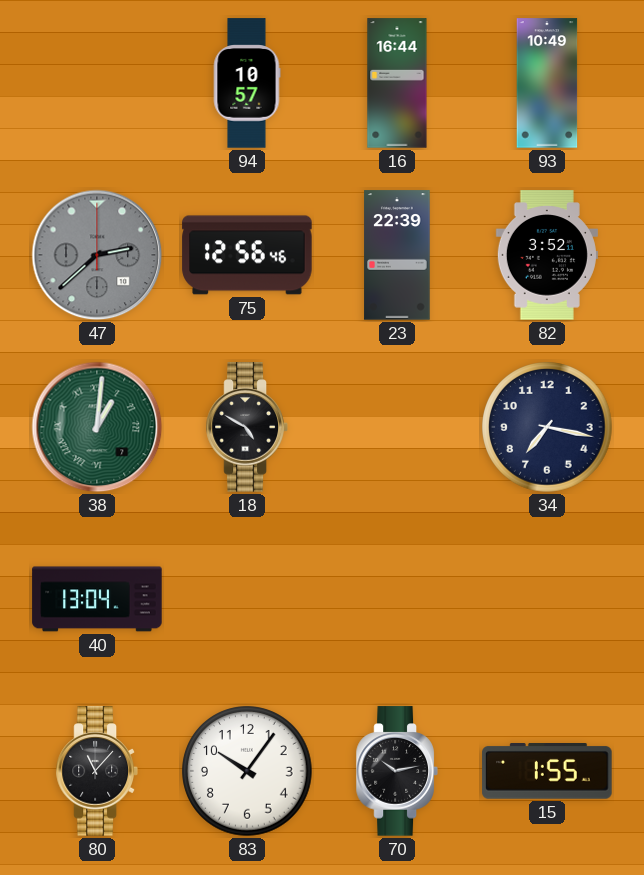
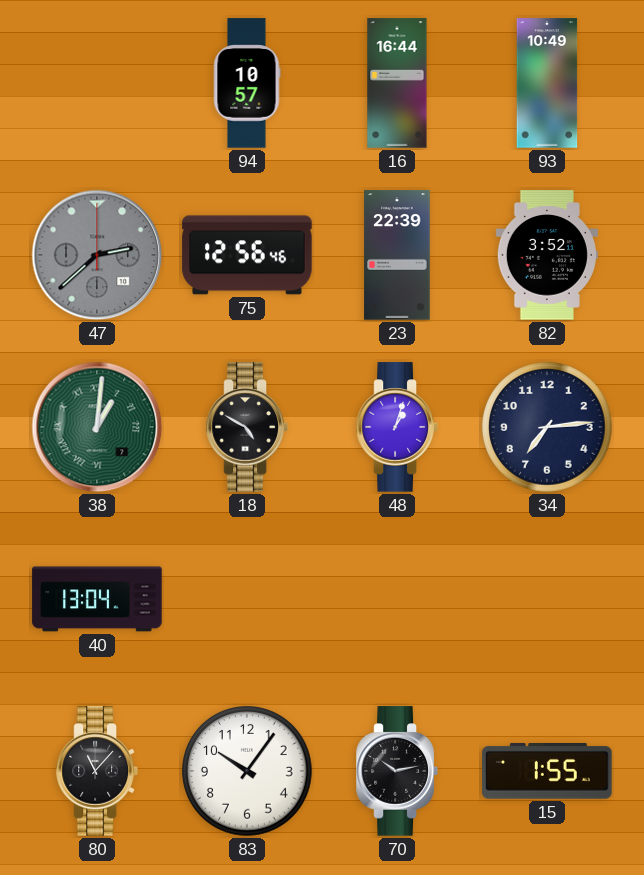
48: none -> 1:03 (397, 427)
34: 7:17 -> 7:14 (547, 427)
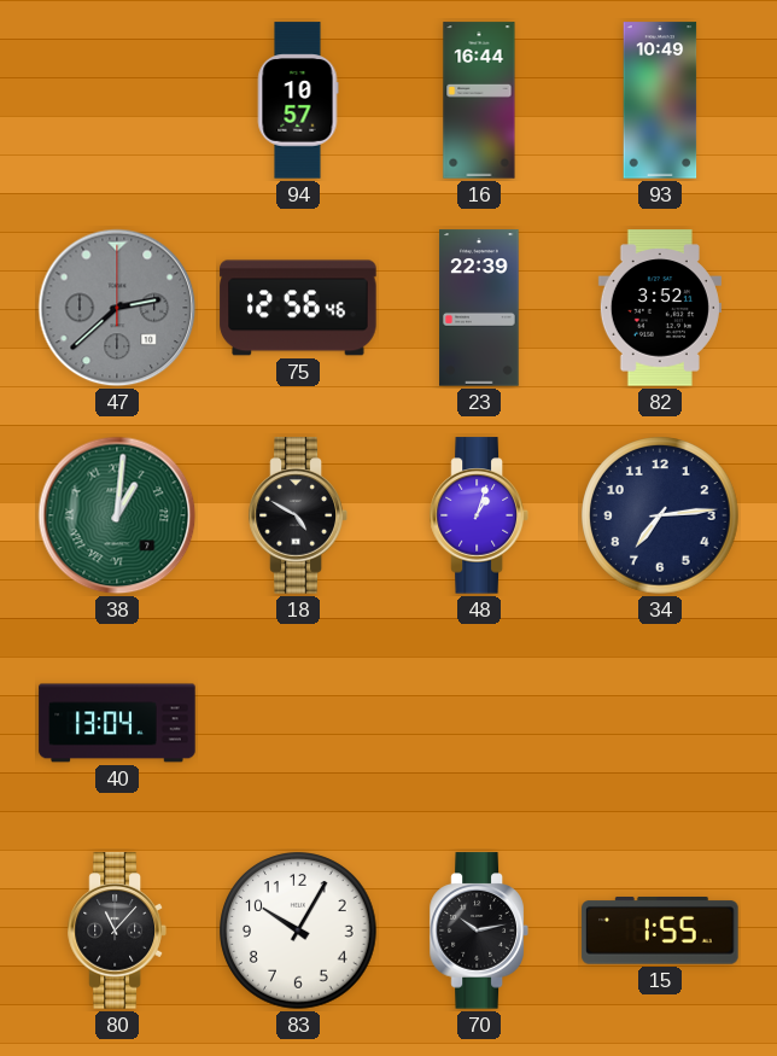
83: 10:06 -> 10:05 (298, 930)
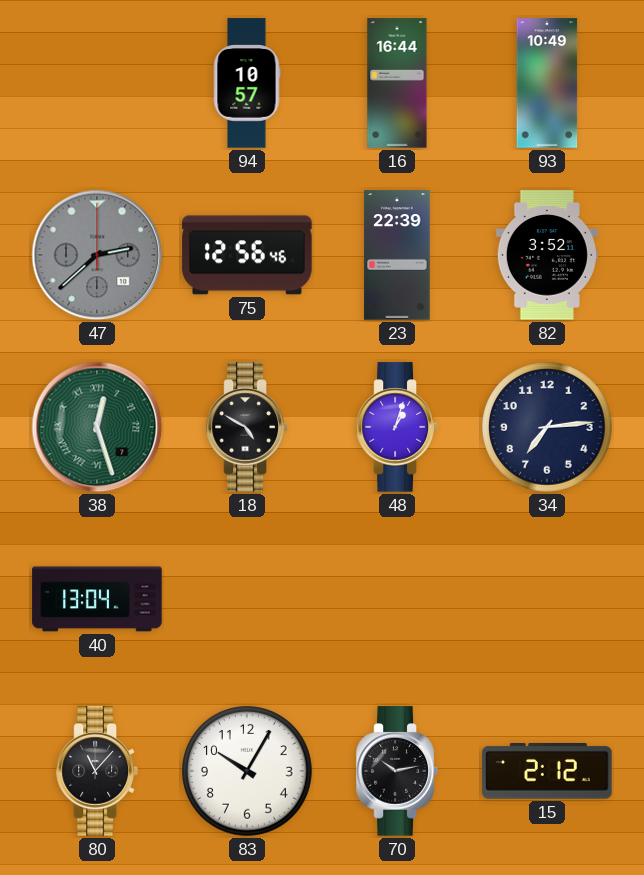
38: 1:01 -> 12:27 (97, 427)
15: 1:55 -> 2:12 (547, 771)
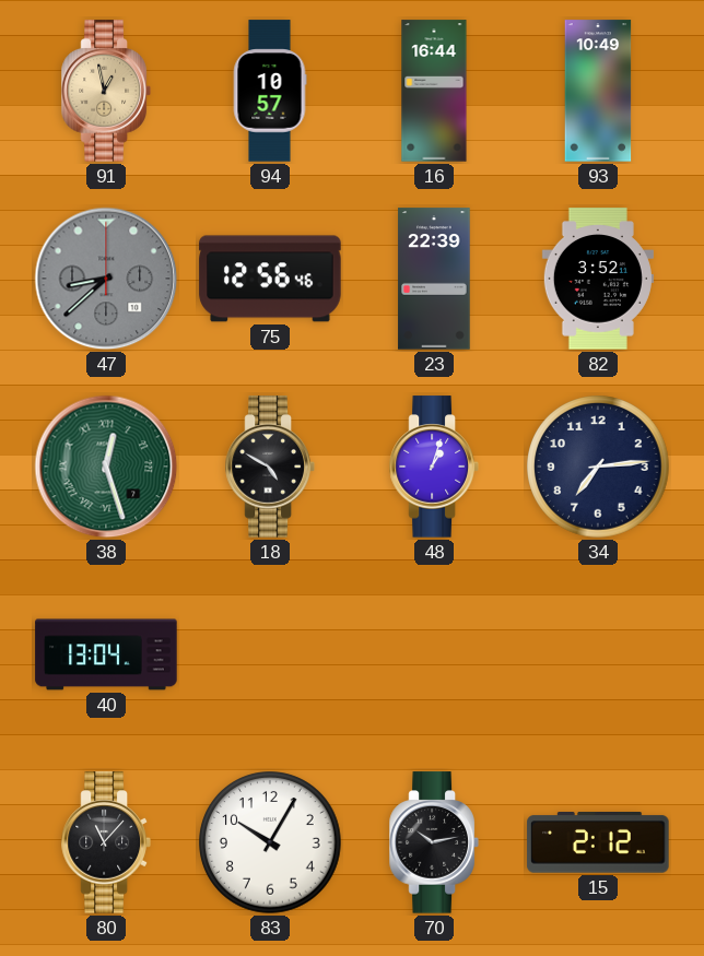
91: none -> 12:58 (106, 91)
47: 2:38 -> 8:38 (106, 279)
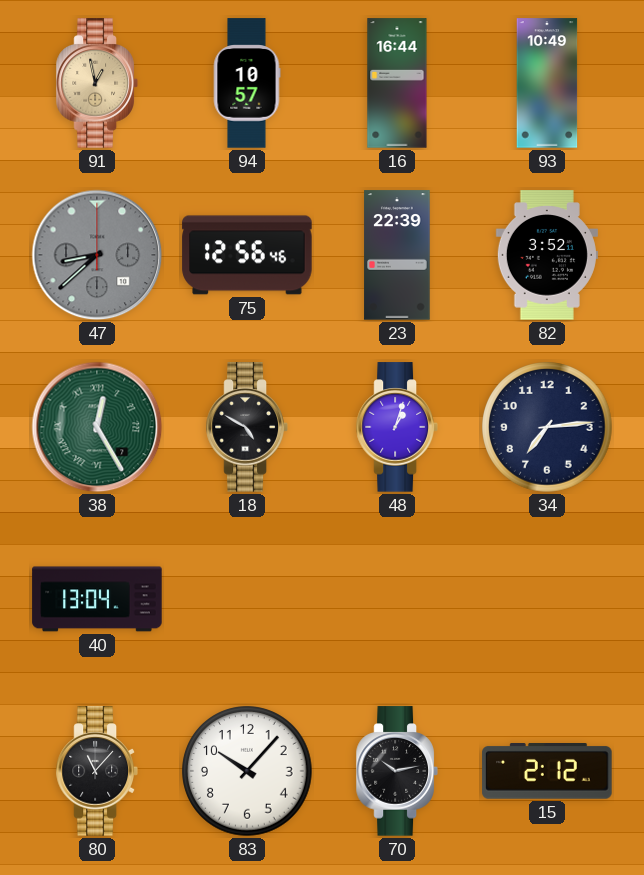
38: 12:27 -> 12:25 (97, 427)
83: 10:05 -> 10:07 (247, 771)
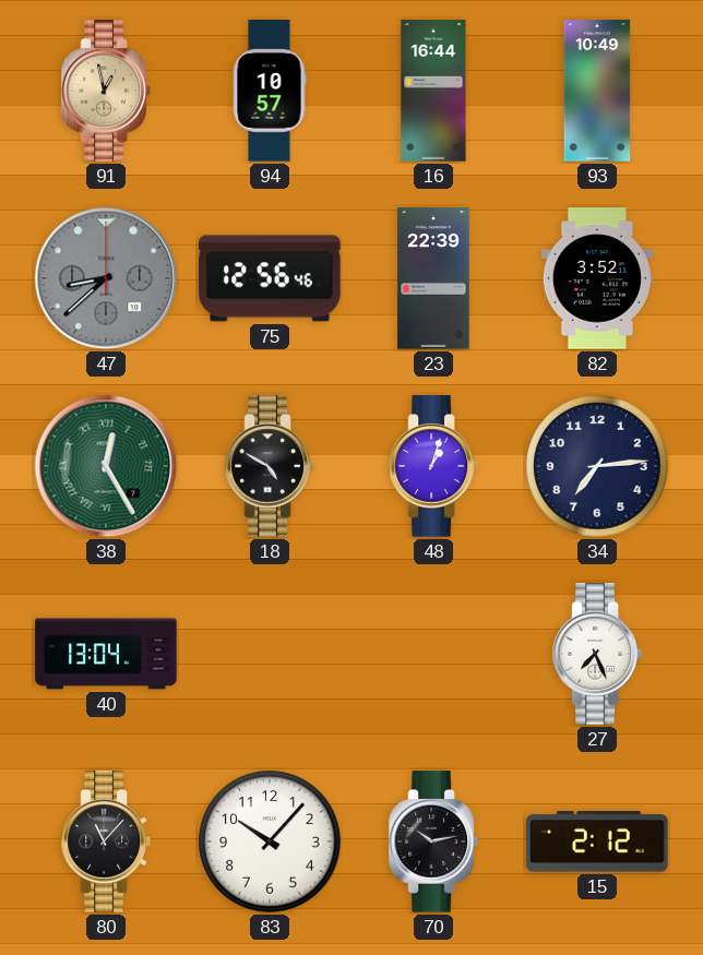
27: none -> 7:26 (597, 654)
